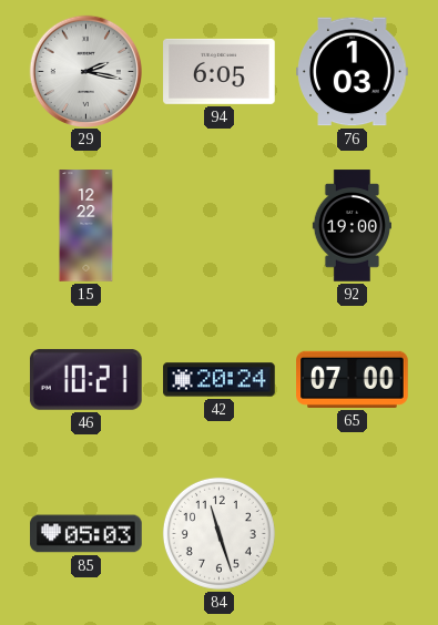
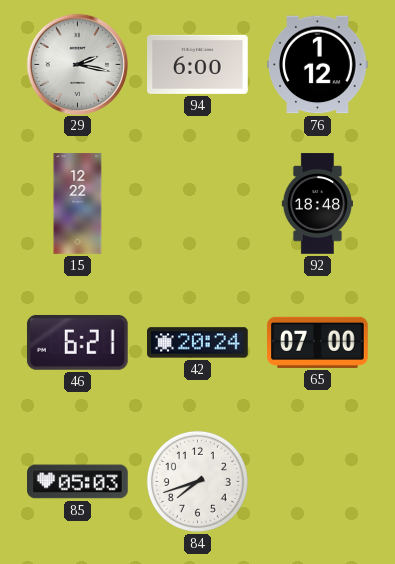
94: 6:05 -> 6:00 (198, 64)
76: 1:03 -> 1:12 (318, 65)
92: 19:00 -> 18:48 (317, 204)
46: 10:21 -> 6:21 (77, 342)
84: 11:27 -> 7:42 (197, 481)
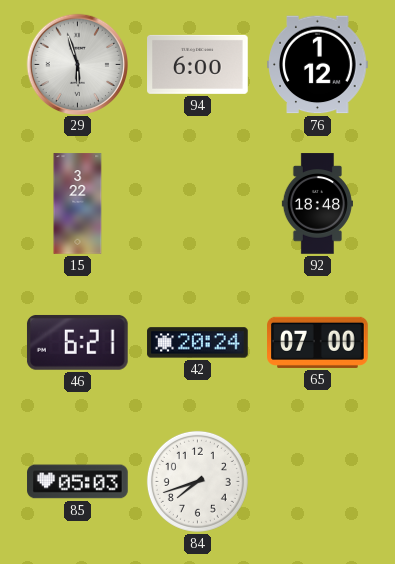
29: 2:17 -> 5:57 (77, 64)
15: 12:22 -> 3:22 (78, 204)
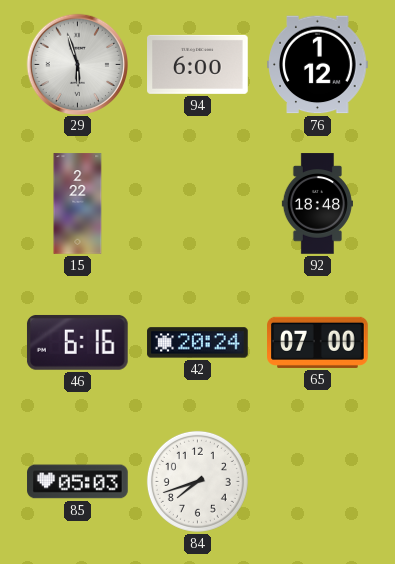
15: 3:22 -> 2:22 (78, 204)
46: 6:21 -> 6:16 (77, 342)
